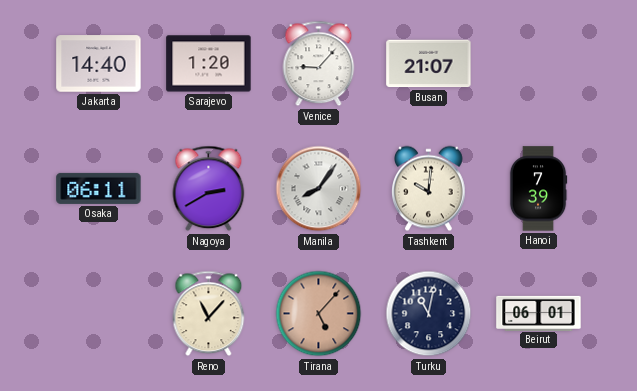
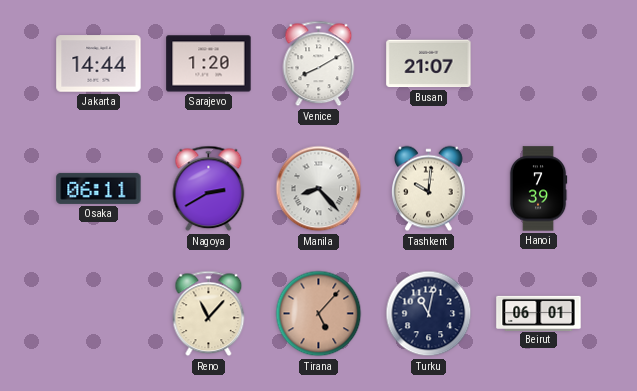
Jakarta: 14:40 -> 14:44 (99, 64)
Venice: 9:07 -> 8:10 (319, 64)
Manila: 8:06 -> 8:23 (319, 189)
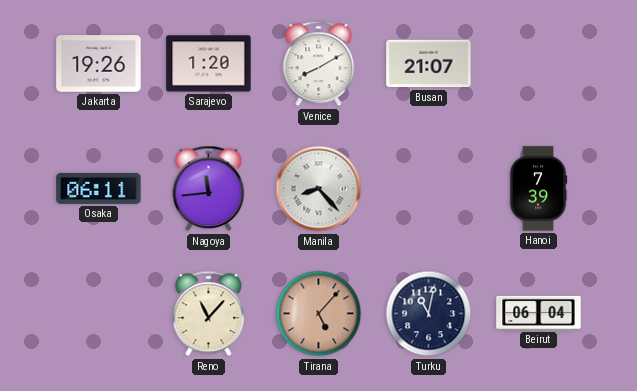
Jakarta: 14:44 -> 19:26 (99, 64)
Nagoya: 2:40 -> 11:44 (209, 189)
Tashkent: 10:01 -> none (429, 189)
Beirut: 06:01 -> 06:04 (539, 313)
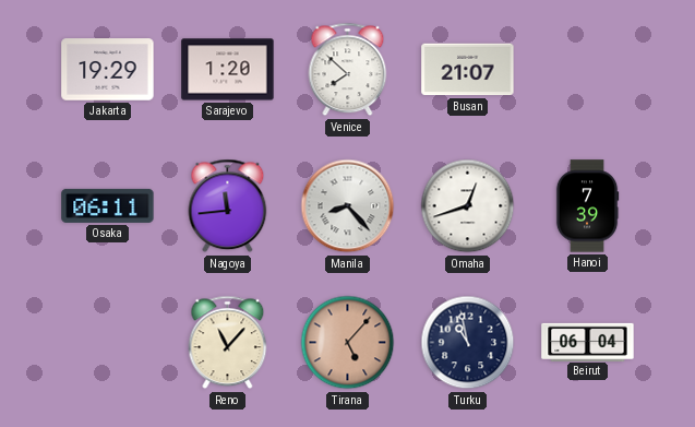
Jakarta: 19:26 -> 19:29 (108, 70)
Venice: 8:10 -> 7:52 (348, 70)
Omaha: none -> 12:42 (468, 206)
Turku: 11:02 -> 10:58 (468, 343)
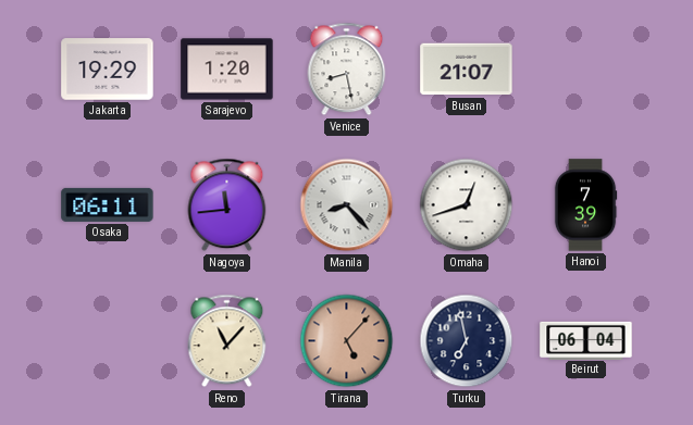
Venice: 7:52 -> 8:28 (347, 70)
Turku: 10:58 -> 6:58 (467, 341)
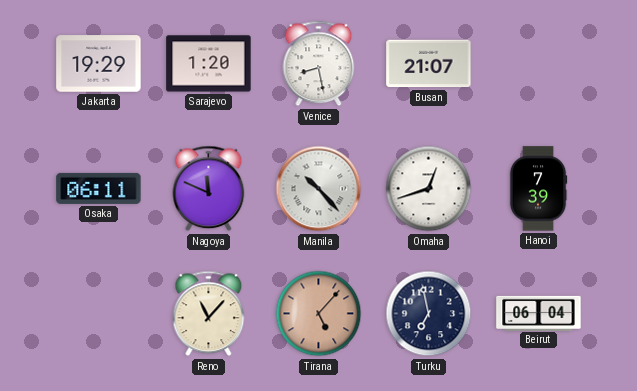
Nagoya: 11:44 -> 11:49 (209, 189)
Manila: 8:23 -> 10:23 (319, 189)
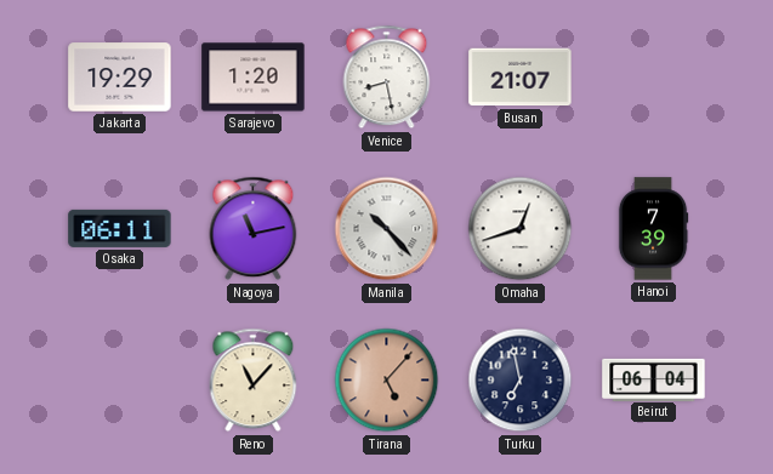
Nagoya: 11:49 -> 11:13 (254, 229)
